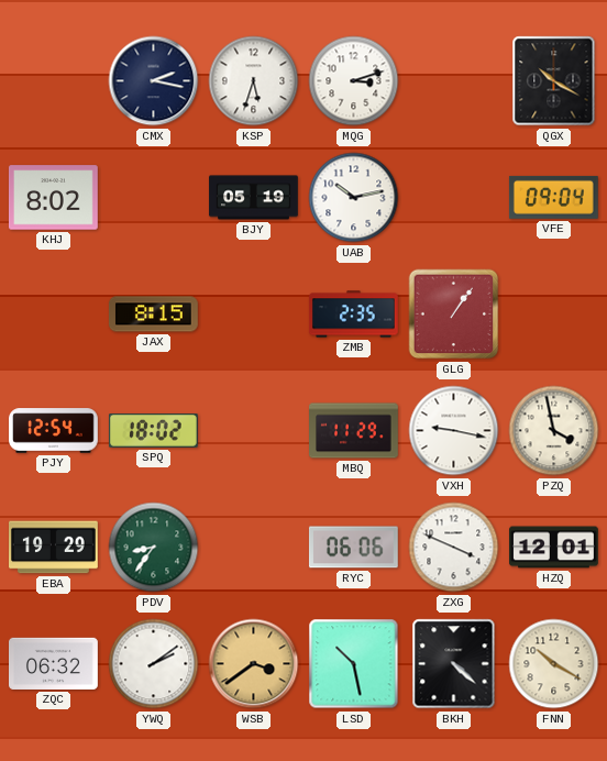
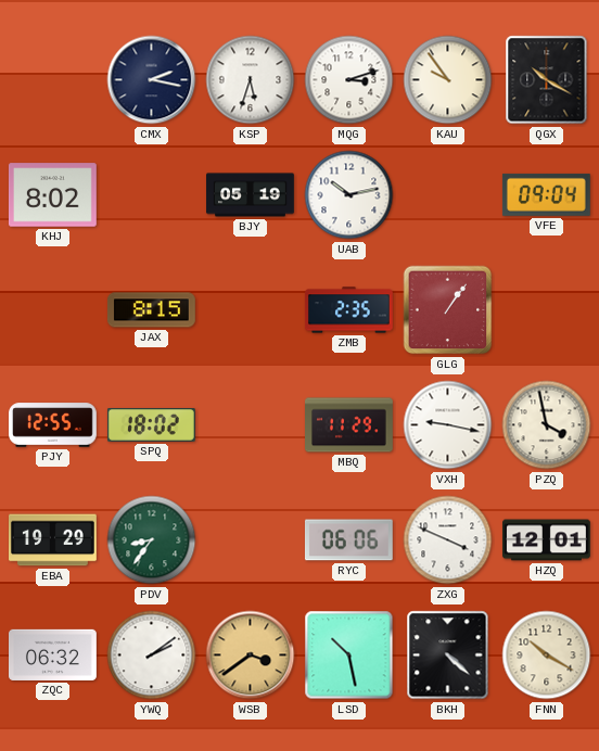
KAU: none -> 9:54 (448, 80)
PJY: 12:54 -> 12:55 (53, 425)
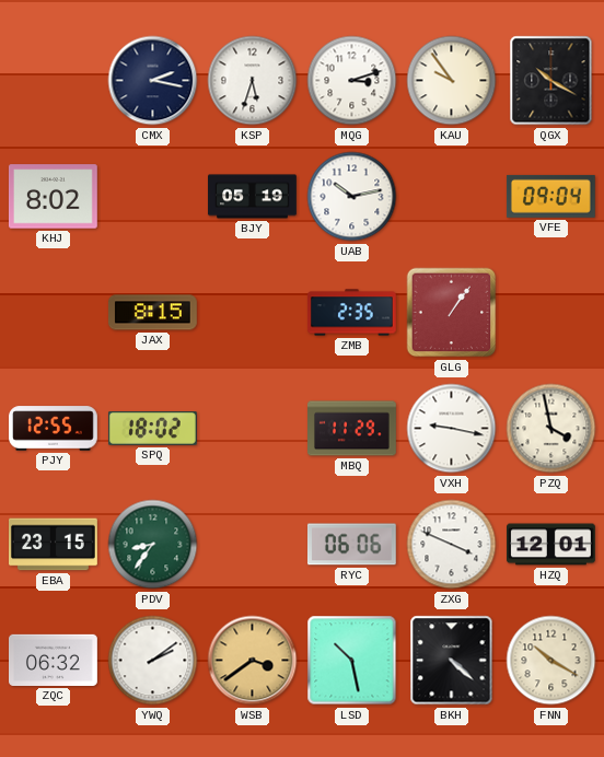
EBA: 19:29 -> 23:15 (54, 545)
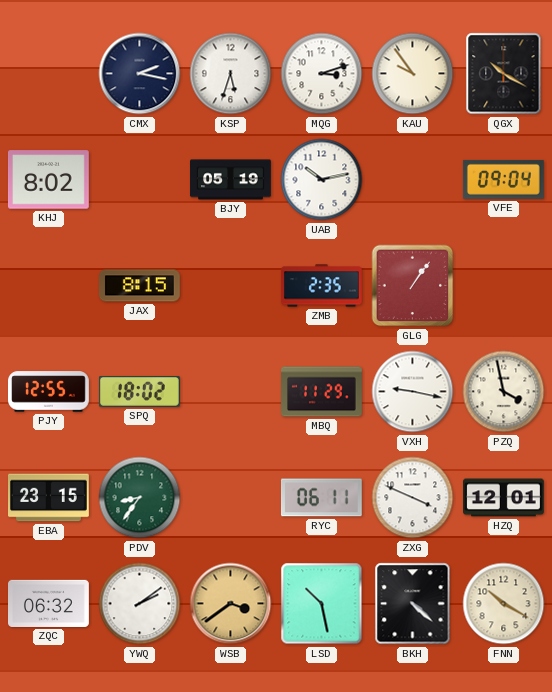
RYC: 06:06 -> 06:11 (321, 498)
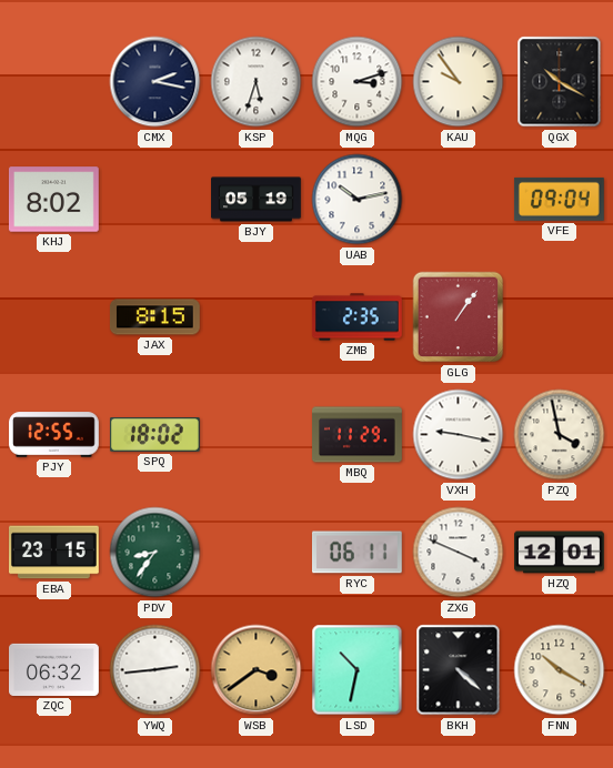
YWQ: 2:09 -> 2:44 (155, 670)
LSD: 10:28 -> 10:32 (358, 670)
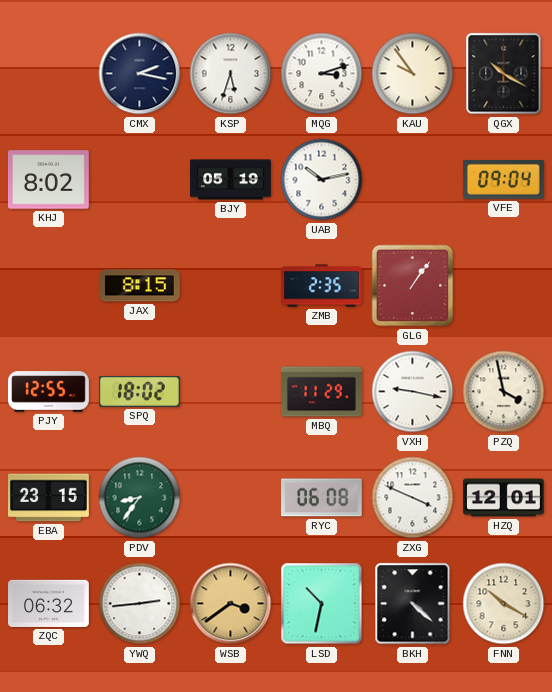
RYC: 06:11 -> 06:08 (321, 498)
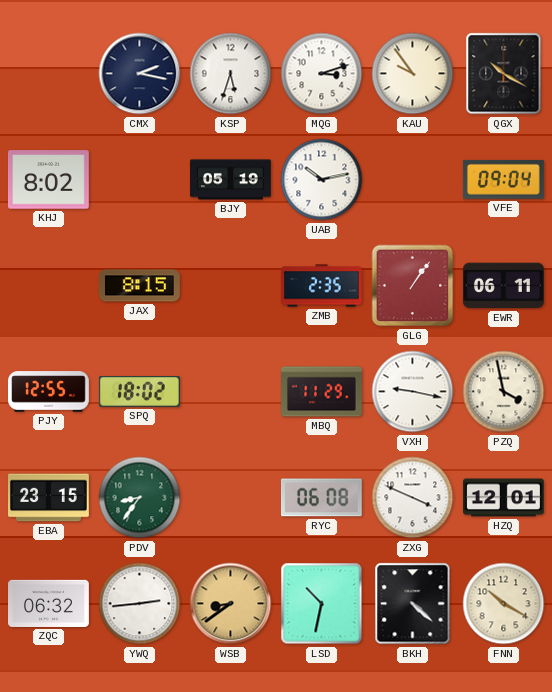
EWR: none -> 06:11 (504, 286)
WSB: 3:39 -> 8:39 (231, 604)
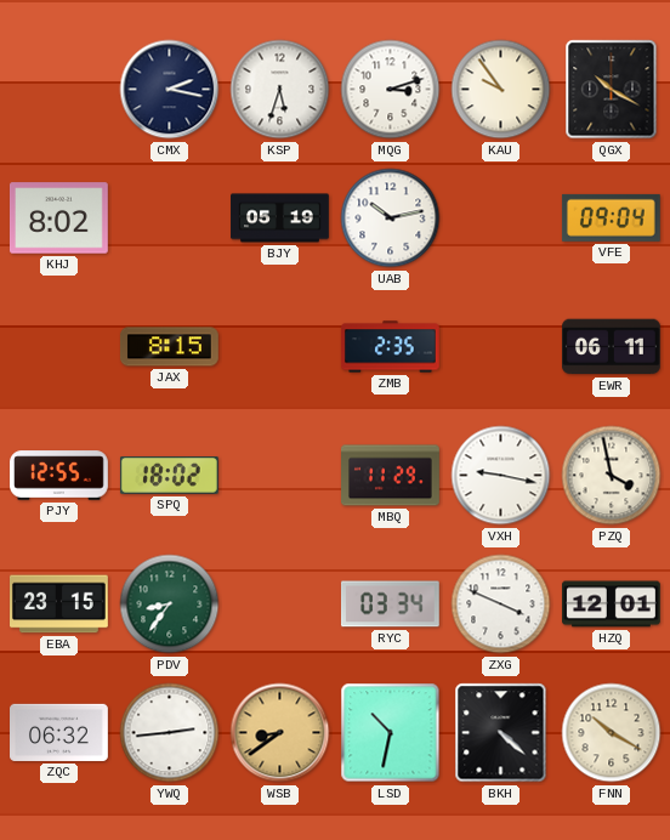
GLG: 1:06 -> none (413, 286)
RYC: 06:08 -> 03:34 (390, 605)
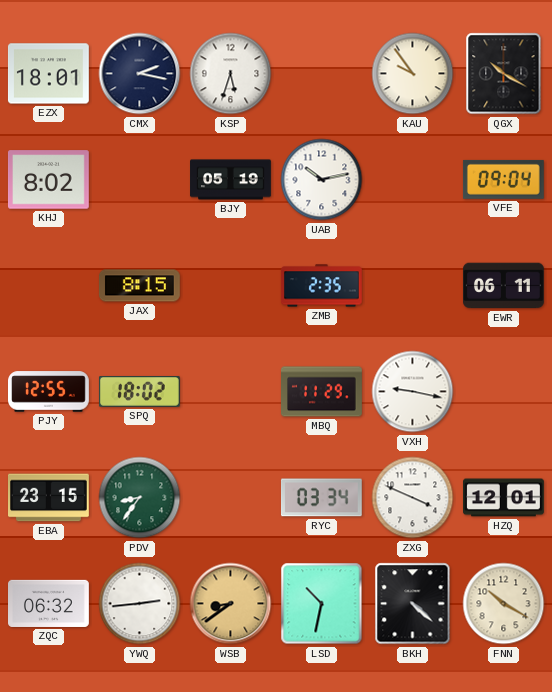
EZX: none -> 18:01 (49, 74)
MQG: 3:12 -> none (391, 90)
PZQ: 3:58 -> none (612, 476)
